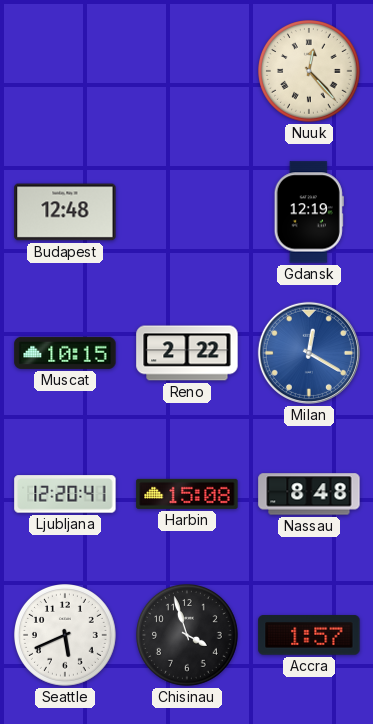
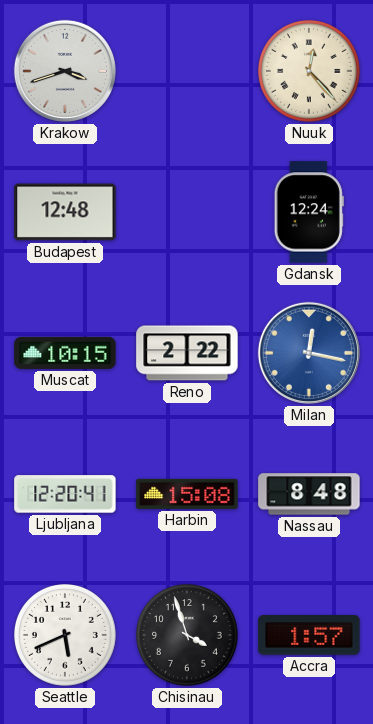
Krakow: none -> 3:42 (65, 71)
Gdansk: 12:19 -> 12:24 (309, 212)
Milan: 12:20 -> 12:17 (309, 353)
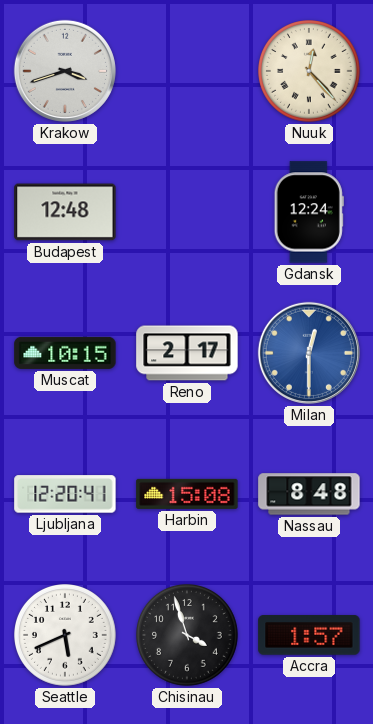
Reno: 2:22 -> 2:17 (187, 353)
Milan: 12:17 -> 12:30 (309, 353)
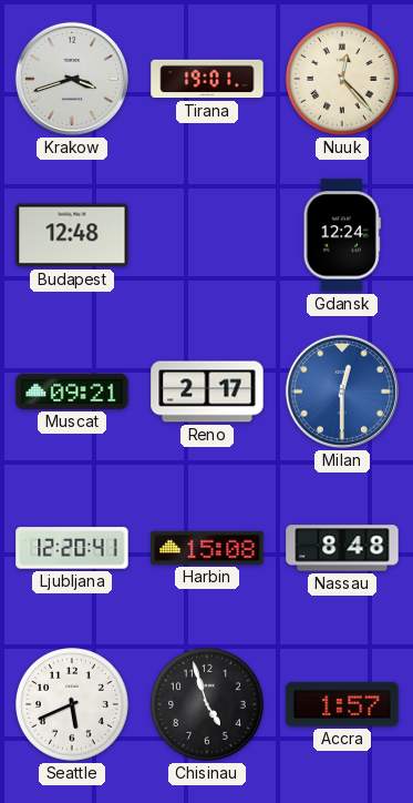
Tirana: none -> 19:01 (207, 79)
Muscat: 10:15 -> 09:21 (72, 392)
Chisinau: 3:57 -> 4:57 (208, 705)
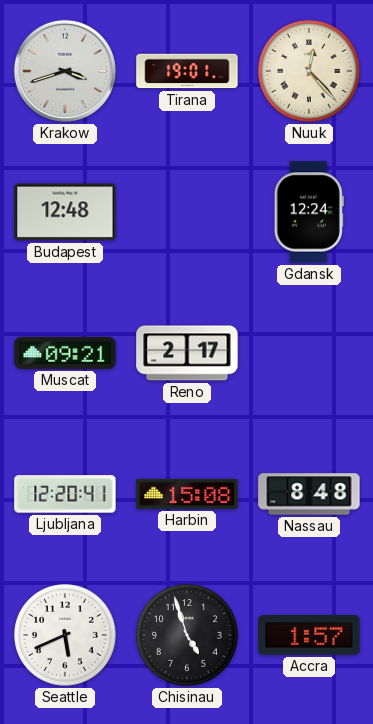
Milan: 12:30 -> none (342, 392)
